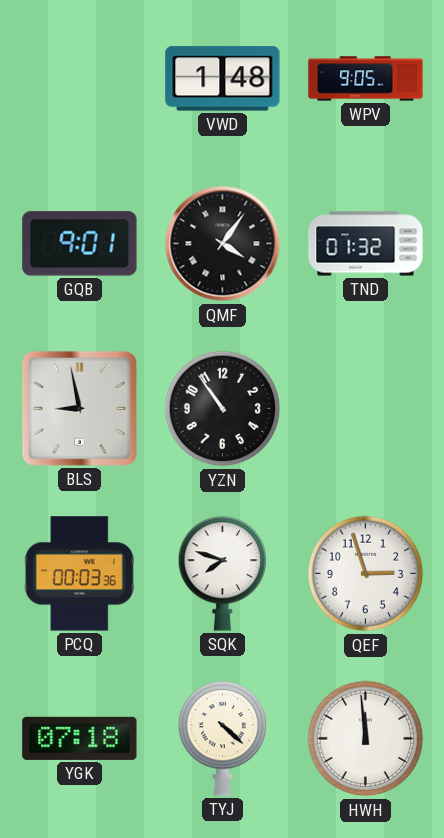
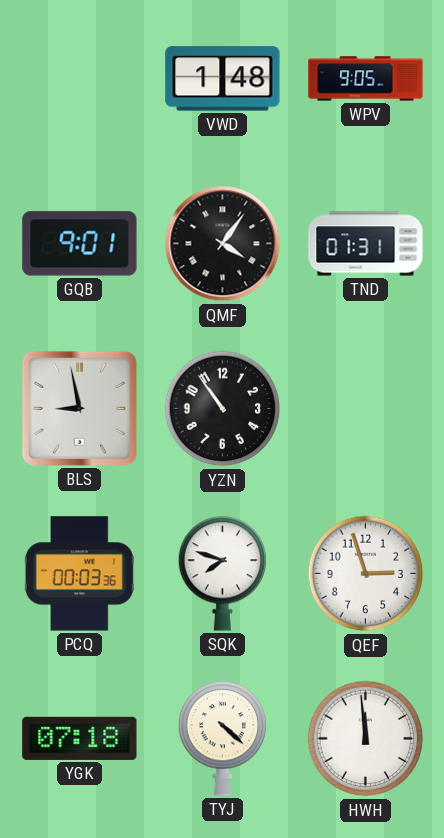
TND: 01:32 -> 01:31 (366, 244)
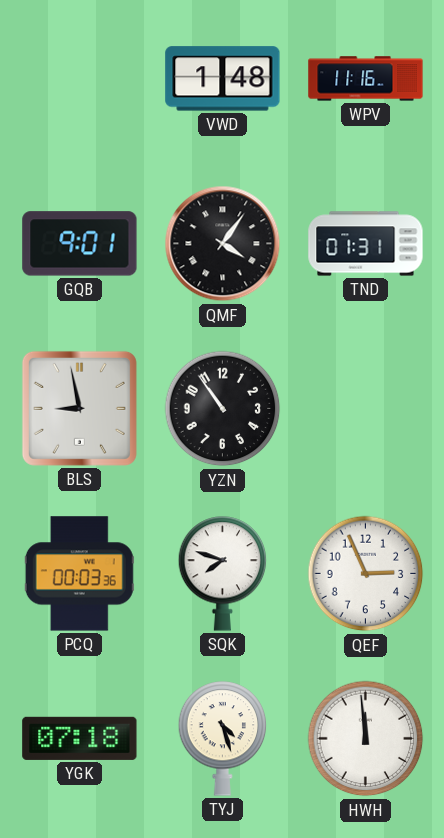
WPV: 9:05 -> 11:16 (366, 79)
QEF: 2:57 -> 2:56 (366, 574)
TYJ: 4:22 -> 4:27 (223, 739)
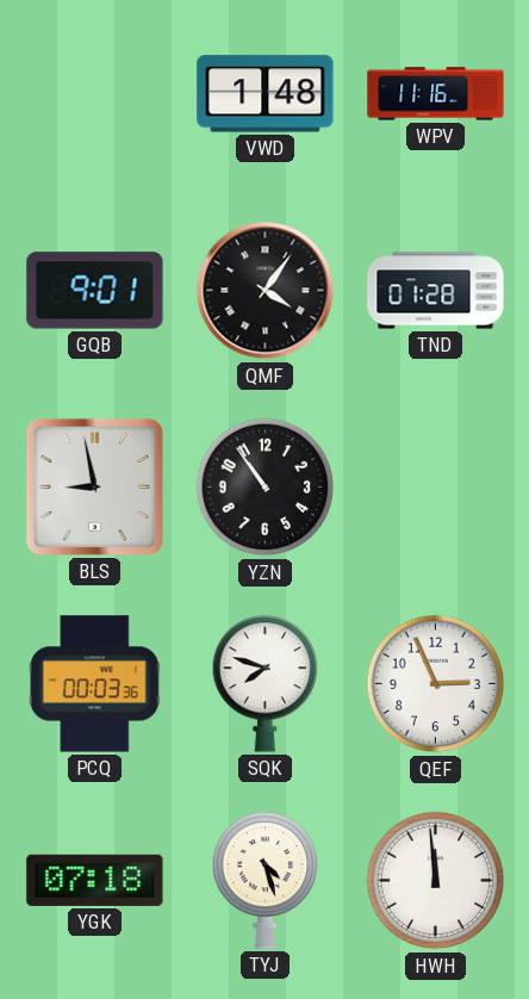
TND: 01:31 -> 01:28 (436, 291)
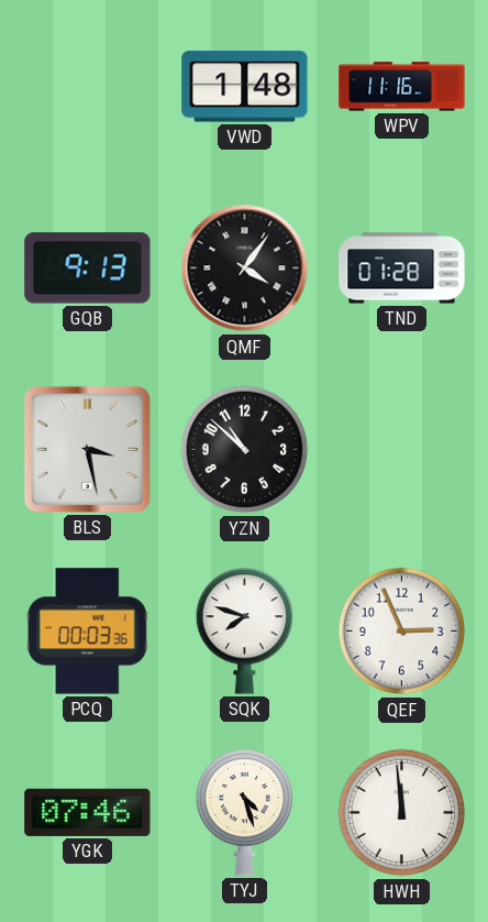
GQB: 9:01 -> 9:13 (88, 268)
BLS: 8:58 -> 3:28 (87, 449)
YZN: 10:54 -> 10:52 (245, 450)
YGK: 07:18 -> 07:46 (88, 812)
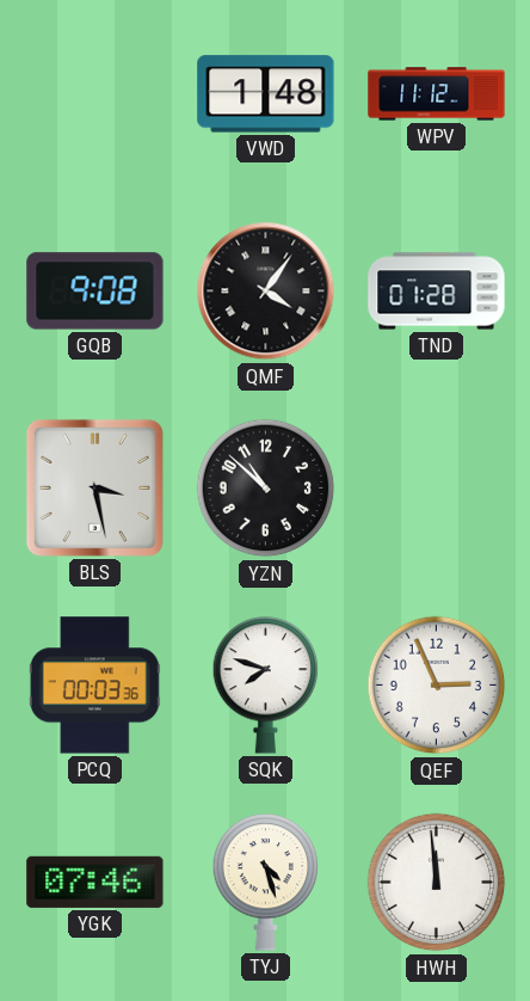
WPV: 11:16 -> 11:12 (437, 94)
GQB: 9:13 -> 9:08 (95, 291)
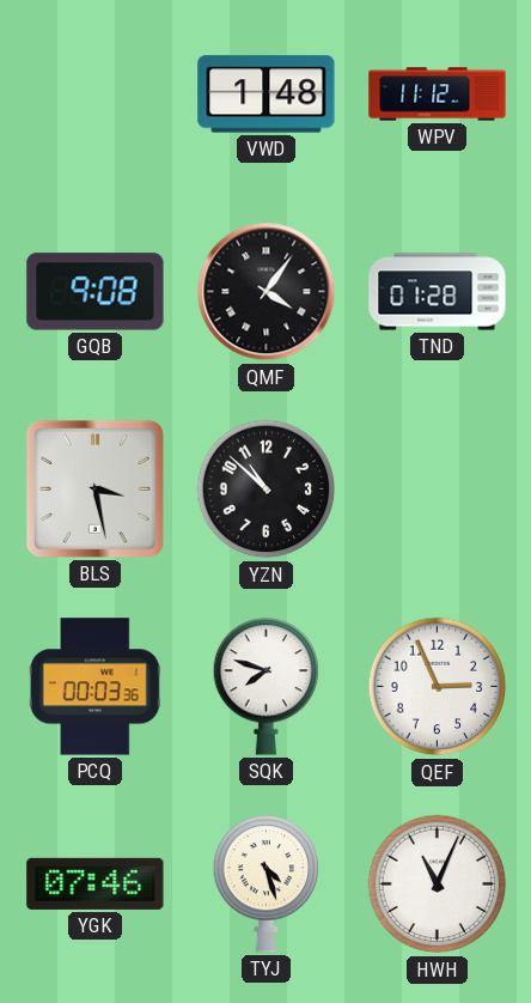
HWH: 11:59 -> 11:04 (438, 885)
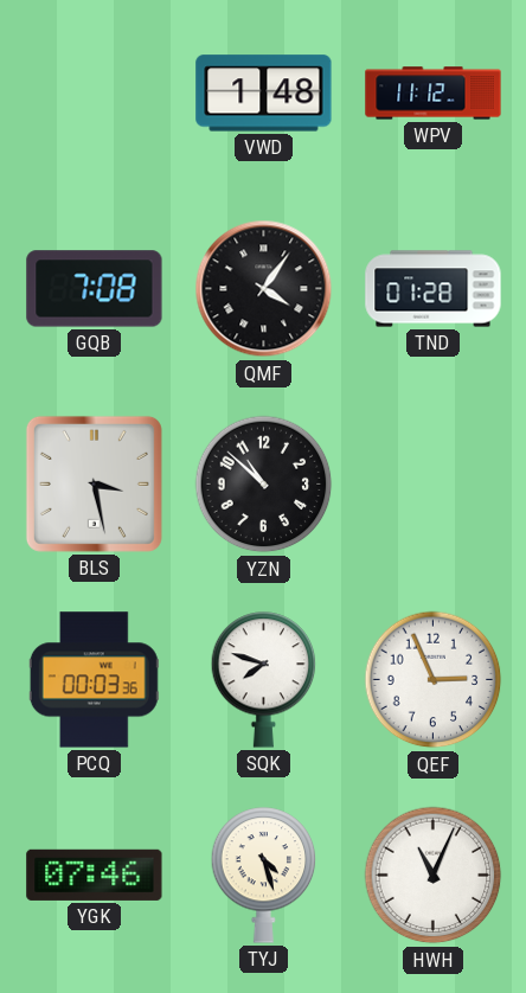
GQB: 9:08 -> 7:08 (95, 289)
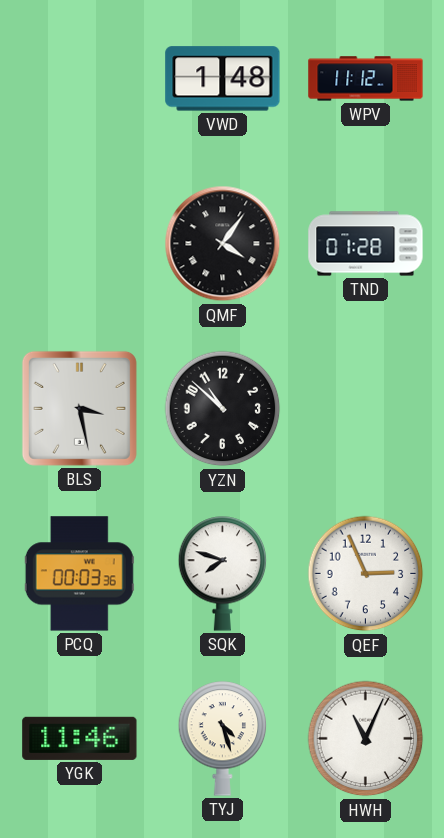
GQB: 7:08 -> none (95, 289)
YGK: 07:46 -> 11:46 (80, 738)
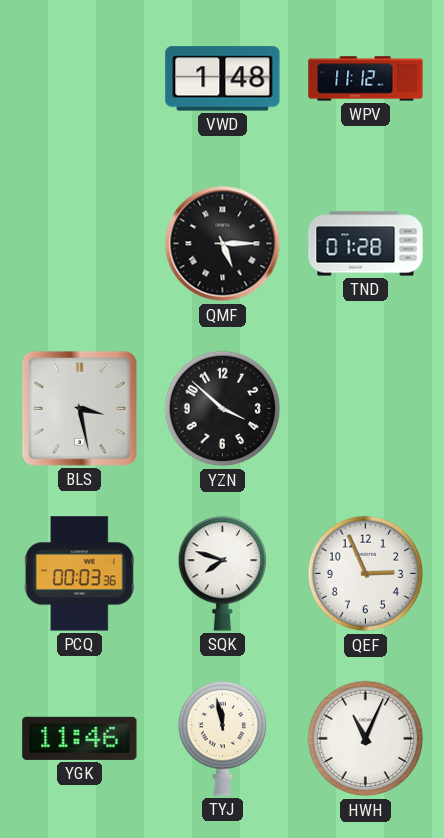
QMF: 4:06 -> 5:15 (223, 244)
YZN: 10:52 -> 3:52 (223, 409)
TYJ: 4:27 -> 11:58 (223, 739)
